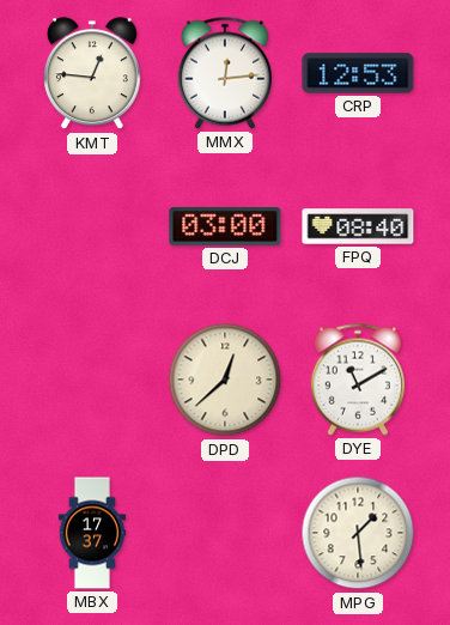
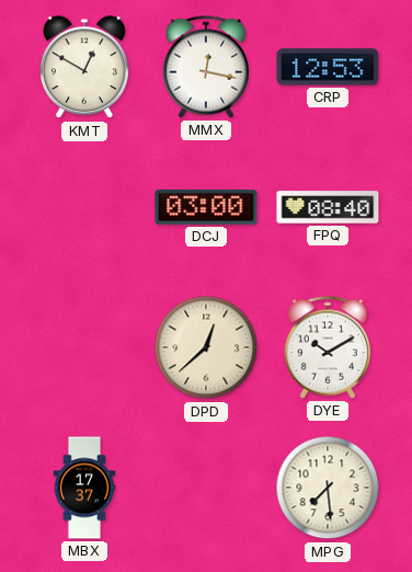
KMT: 12:46 -> 12:50 (85, 68)
MMX: 12:14 -> 12:17 (205, 67)
DYE: 11:10 -> 10:10 (327, 347)
MPG: 1:29 -> 7:29 (328, 488)
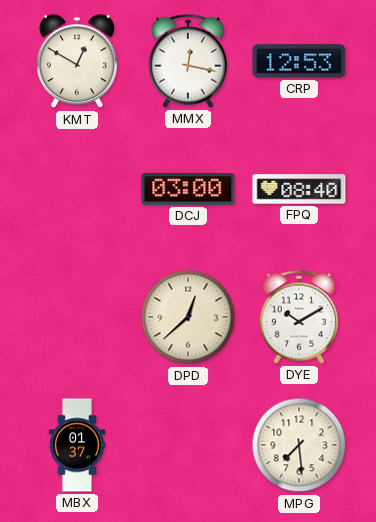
MBX: 17:37 -> 01:37 (77, 445)
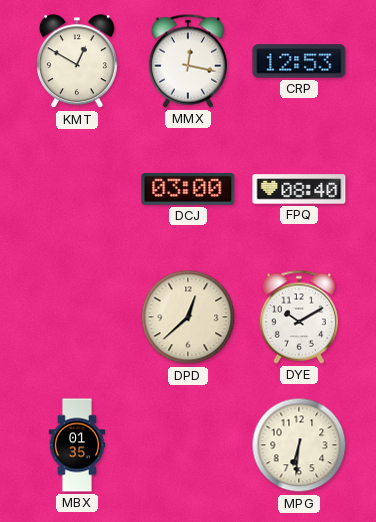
MBX: 01:37 -> 01:35 (77, 445)
MPG: 7:29 -> 6:31 (299, 445)
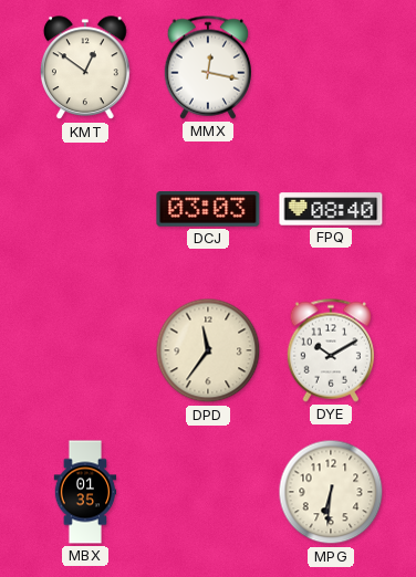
KMT: 12:50 -> 12:51 (86, 69)
CRP: 12:53 -> none (299, 61)
DCJ: 03:00 -> 03:03 (208, 209)
DPD: 12:38 -> 11:36 (208, 350)
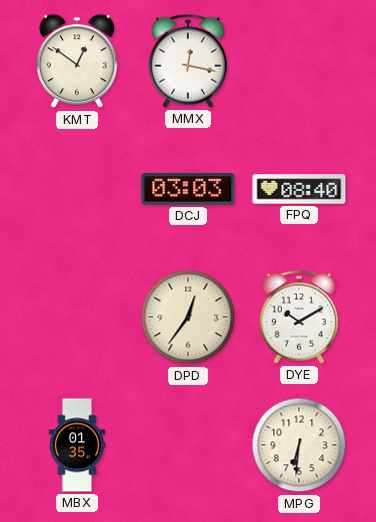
DPD: 11:36 -> 12:36 (188, 317)
